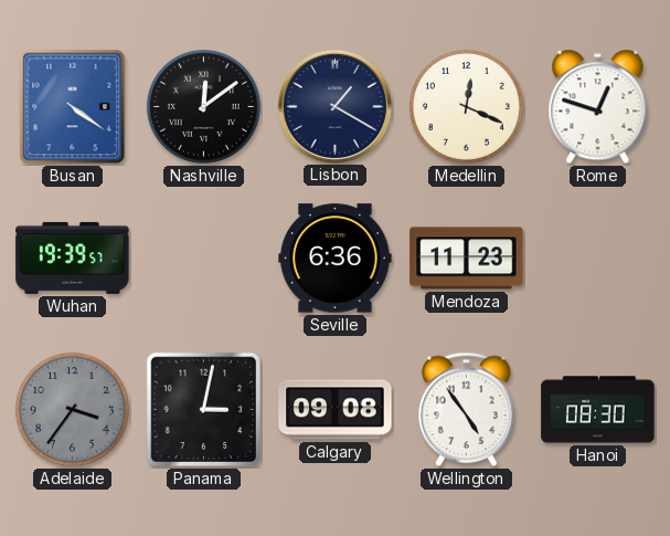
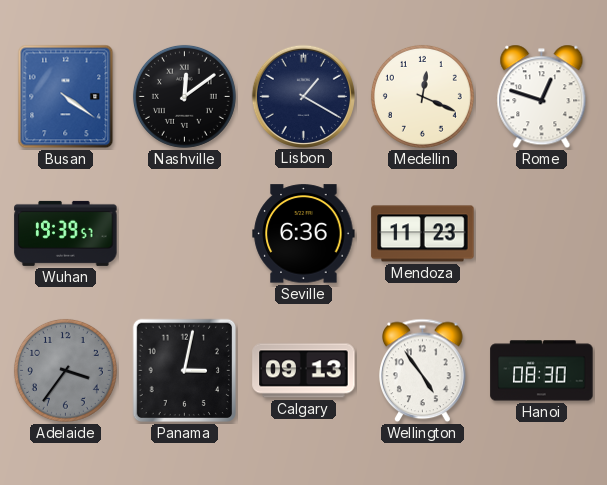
Calgary: 09:08 -> 09:13 (304, 371)
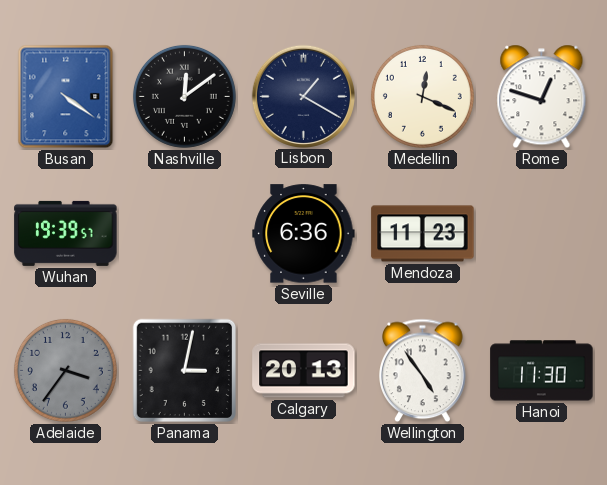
Calgary: 09:13 -> 20:13 (304, 371)
Hanoi: 08:30 -> 11:30 (542, 371)
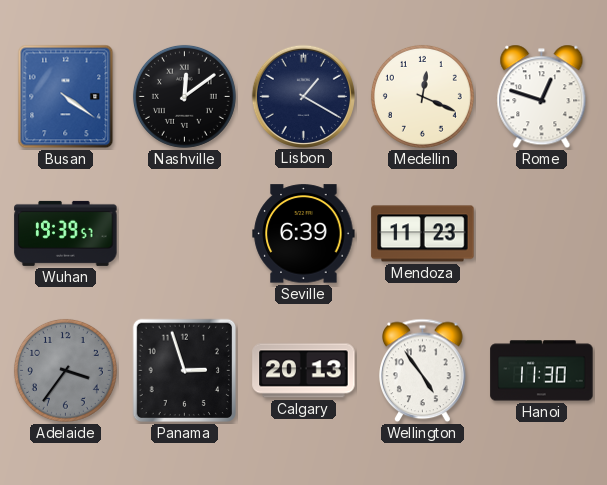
Seville: 6:36 -> 6:39 (304, 234)
Panama: 3:02 -> 2:57 (185, 371)
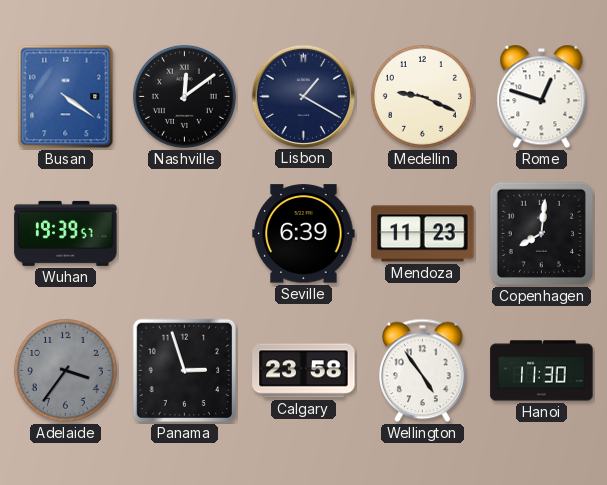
Medellin: 12:19 -> 9:19 (422, 96)
Copenhagen: none -> 8:01 (541, 233)
Calgary: 20:13 -> 23:58 (304, 371)
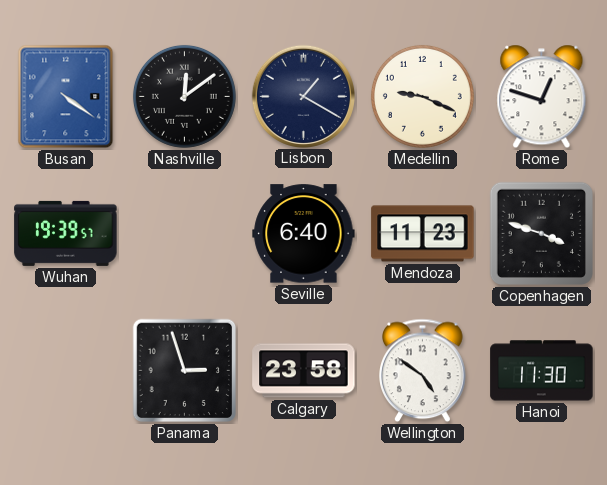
Seville: 6:39 -> 6:40 (304, 234)
Copenhagen: 8:01 -> 3:48 (541, 233)
Adelaide: 3:36 -> none (65, 370)
Wellington: 4:54 -> 4:51 (423, 371)
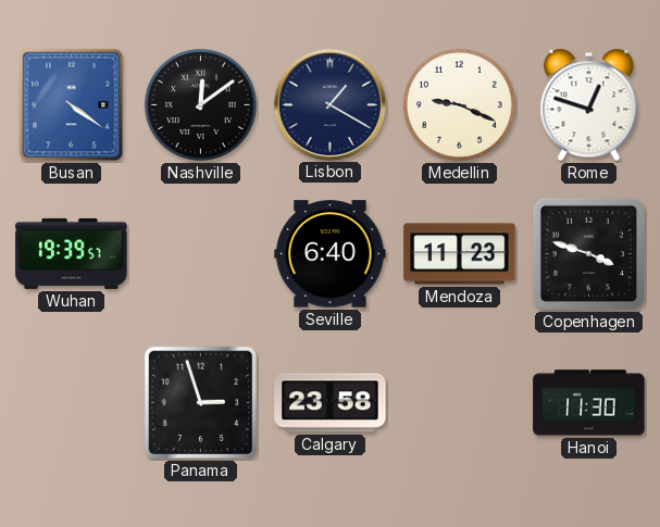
Wellington: 4:51 -> none (423, 371)
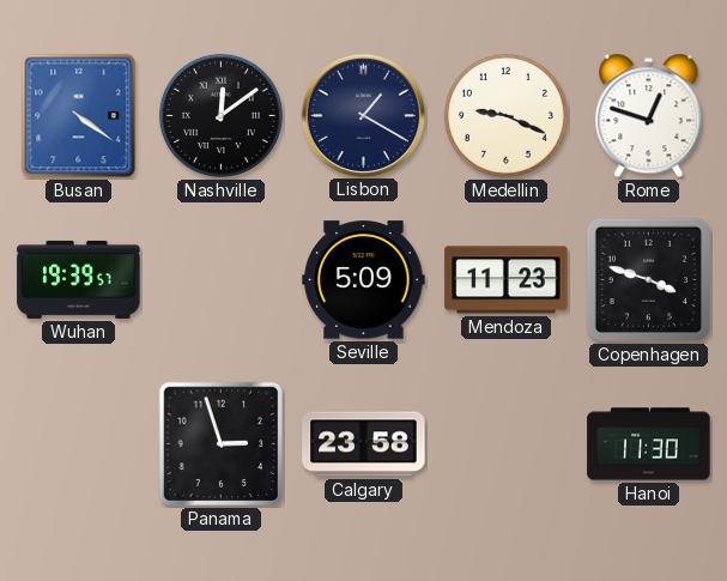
Seville: 6:40 -> 5:09 (364, 280)
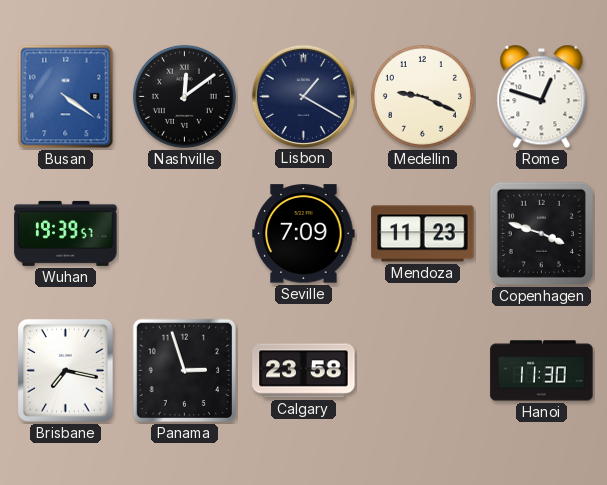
Seville: 5:09 -> 7:09 (304, 234)
Brisbane: none -> 7:17 (66, 371)
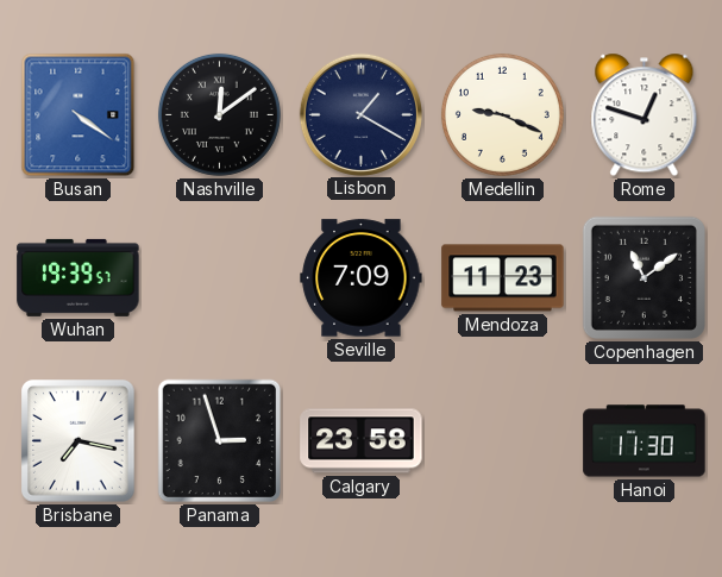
Copenhagen: 3:48 -> 11:09 (643, 277)
